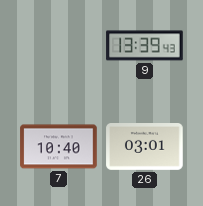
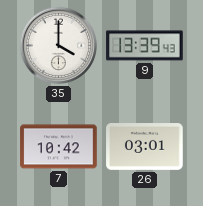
35: none -> 4:00 (59, 46)
7: 10:40 -> 10:42 (59, 147)
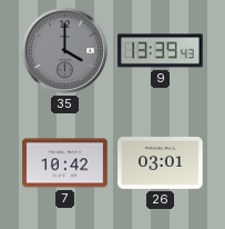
35 dial: white -> grey (65, 51)
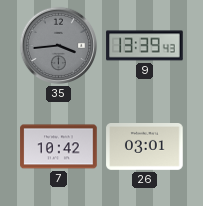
35: 4:00 -> 3:44 (59, 46)
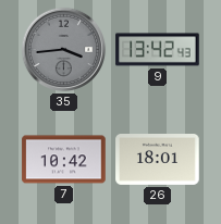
9: 13:39 -> 13:42 (158, 50)
26: 03:01 -> 18:01 (158, 160)
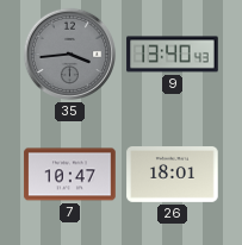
9: 13:42 -> 13:40 (173, 55)
7: 10:42 -> 10:47 (70, 175)
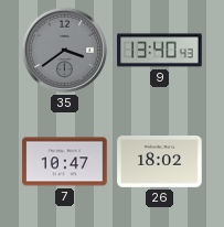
35: 3:44 -> 3:39 (65, 51)
26: 18:01 -> 18:02 (160, 162)
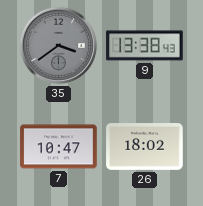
9: 13:40 -> 13:38 (145, 46)
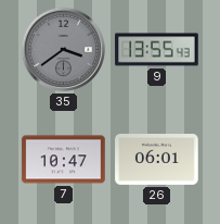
9: 13:38 -> 13:55 (157, 50)
26: 18:02 -> 06:01 (157, 160)
